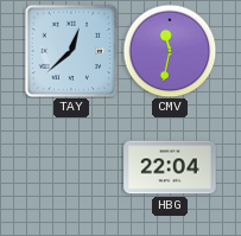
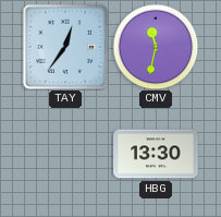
TAY: 12:38 -> 12:36 (64, 46)
HBG: 22:04 -> 13:30 (156, 154)
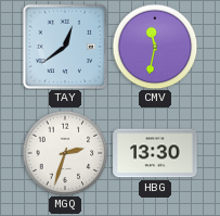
TAY: 12:36 -> 12:39 (64, 46)
MGQ: none -> 2:33 (65, 153)
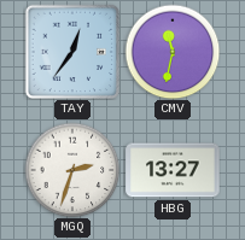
TAY: 12:39 -> 12:36 (71, 51)
HBG: 13:30 -> 13:27 (173, 170)
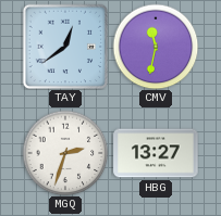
TAY: 12:36 -> 12:39 (64, 46)
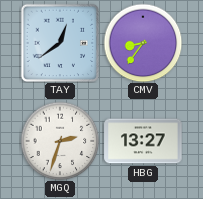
CMV: 11:32 -> 8:36 (143, 43)
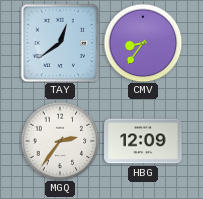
MGQ: 2:33 -> 2:36 (60, 141)
HBG: 13:27 -> 12:09 (143, 141)
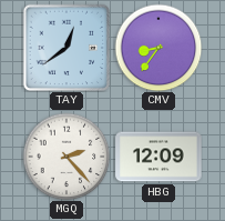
MGQ: 2:36 -> 2:23 (67, 157)
